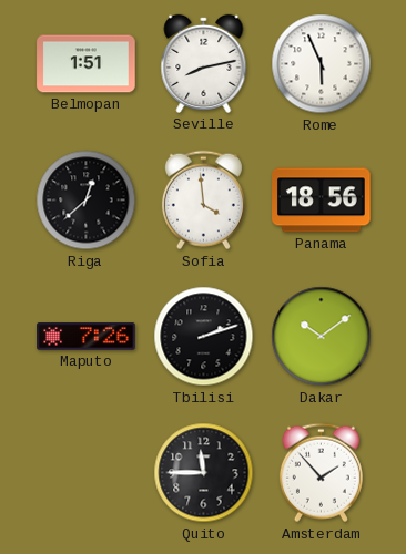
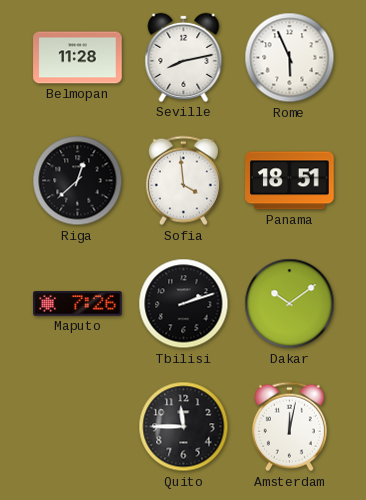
Belmopan: 1:51 -> 11:28 (78, 58)
Panama: 18:56 -> 18:51 (290, 181)
Amsterdam: 1:53 -> 12:02 (289, 427)
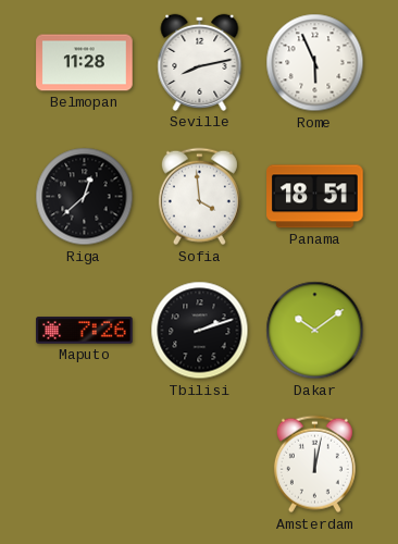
Quito: 11:45 -> none (184, 427)
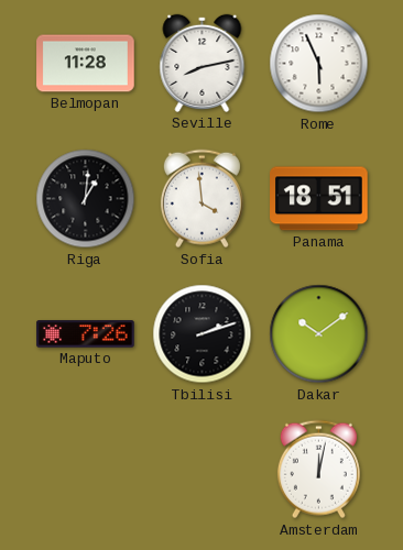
Riga: 12:38 -> 1:01 (86, 199)
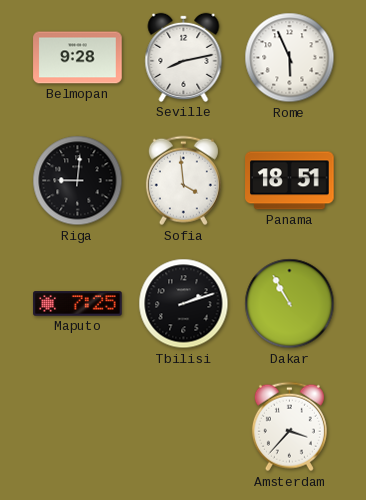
Belmopan: 11:28 -> 9:28 (78, 58)
Riga: 1:01 -> 9:01 (78, 181)
Maputo: 7:26 -> 7:25 (78, 304)
Dakar: 10:09 -> 10:55 (290, 304)
Amsterdam: 12:02 -> 3:37 (289, 427)
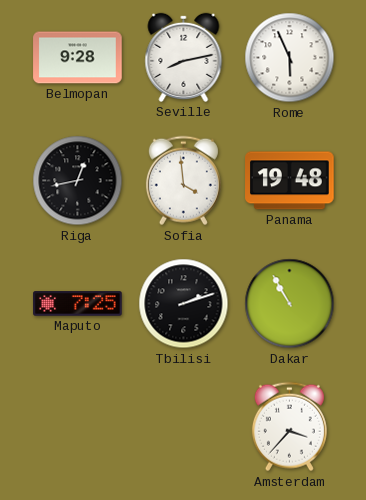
Riga: 9:01 -> 12:43 (78, 181)
Panama: 18:51 -> 19:48 (290, 181)
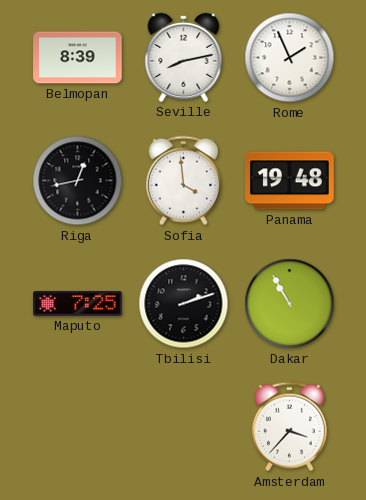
Belmopan: 9:28 -> 8:39 (78, 58)
Rome: 5:56 -> 1:56 (290, 58)
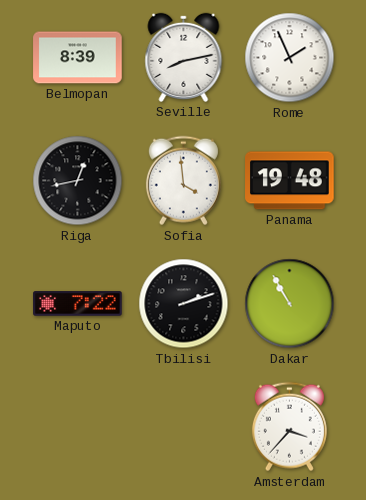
Maputo: 7:25 -> 7:22 (78, 304)
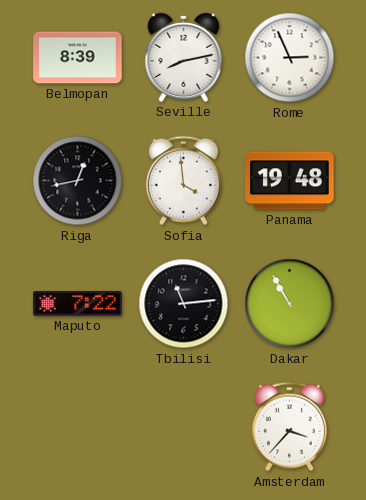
Rome: 1:56 -> 2:56 (290, 58)
Tbilisi: 2:12 -> 11:14 (184, 304)
